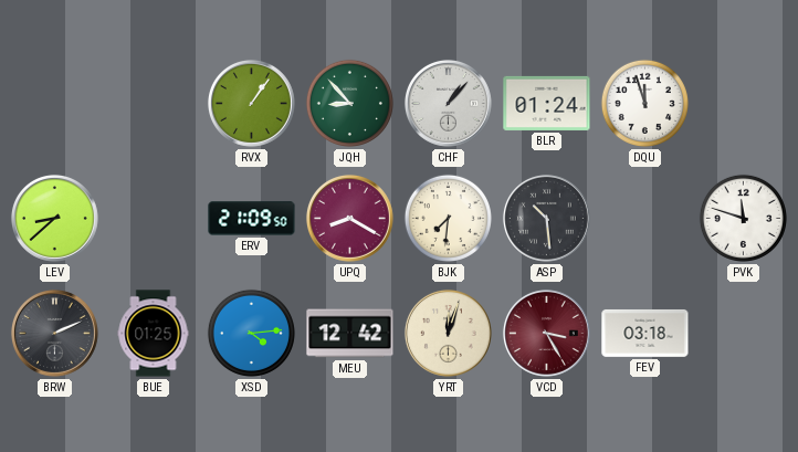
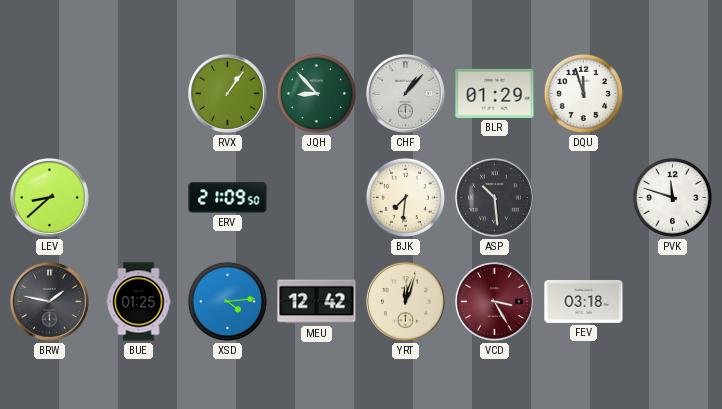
BLR: 01:24 -> 01:29 (495, 93)
UPQ: 8:20 -> none (350, 219)
BRW: 2:11 -> 1:47 (50, 302)
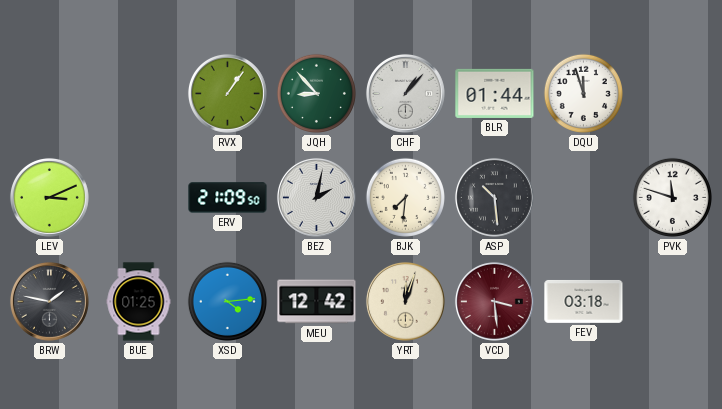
BLR: 01:29 -> 01:44 (495, 93)
LEV: 8:38 -> 3:11 (50, 198)
BEZ: none -> 2:02 (317, 198)
VCD: 3:25 -> 3:29 (495, 302)
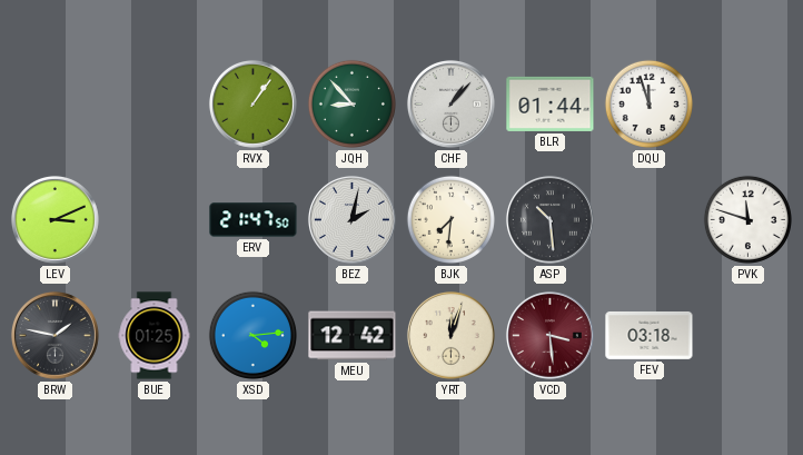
ERV: 21:09 -> 21:47 (254, 220)
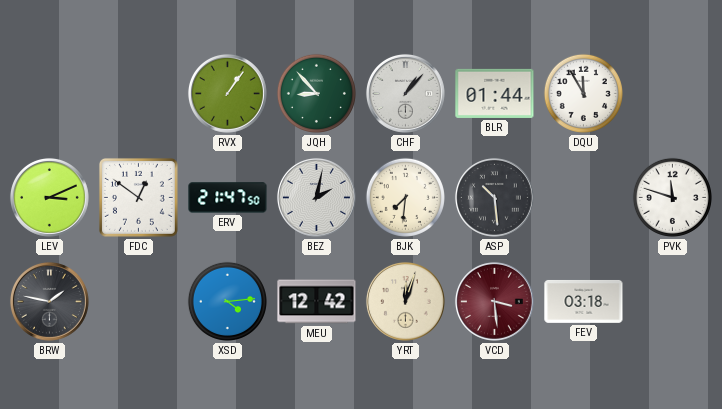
DQU: 11:57 -> 11:55 (583, 93)
FDC: none -> 12:51 (138, 197)
BUE: 01:25 -> none (155, 336)
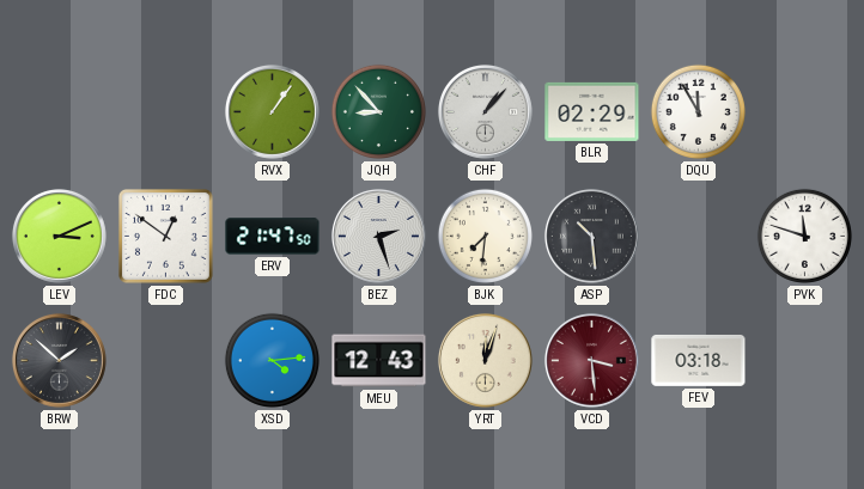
BLR: 01:44 -> 02:29 (592, 111)
BEZ: 2:02 -> 2:27 (379, 237)
BRW: 1:47 -> 1:52 (60, 361)
MEU: 12:42 -> 12:43 (379, 361)
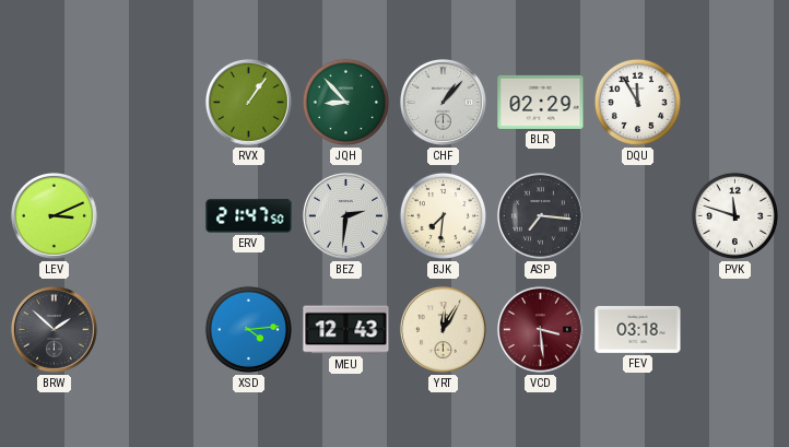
FDC: 12:51 -> none (165, 236)
BEZ: 2:27 -> 2:31 (346, 216)
ASP: 10:29 -> 7:16 (541, 216)
YRT: 12:03 -> 12:05 (444, 330)
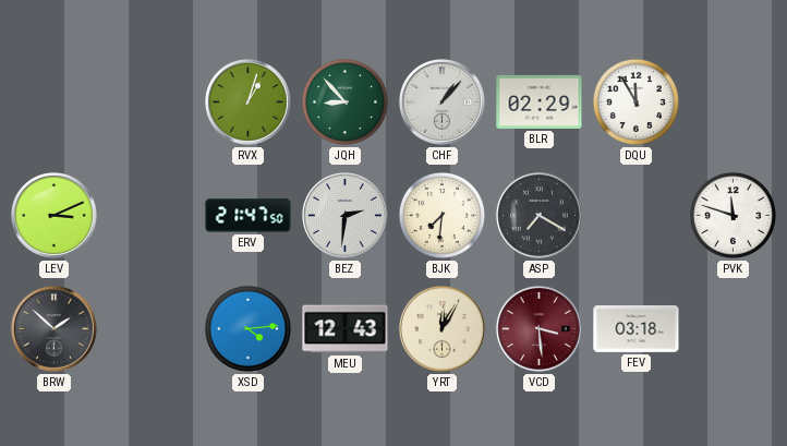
RVX: 1:06 -> 1:03 (249, 103)
ASP: 7:16 -> 7:20 (540, 216)
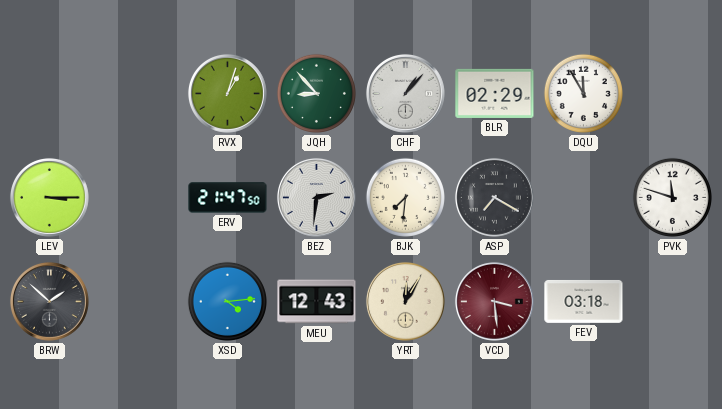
LEV: 3:11 -> 3:15 (50, 198)
